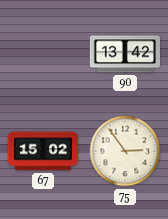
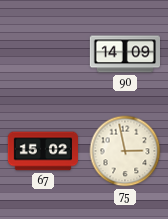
90: 13:42 -> 14:09 (124, 54)
75: 2:54 -> 2:58 (125, 151)
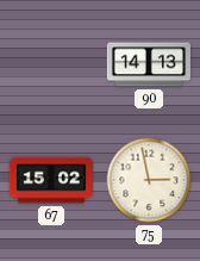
90: 14:09 -> 14:13 (148, 64)
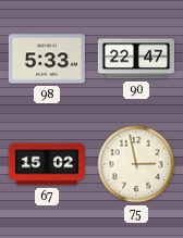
98: none -> 5:33 (46, 59)
90: 14:13 -> 22:47 (135, 59)
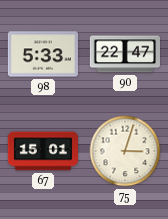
67: 15:02 -> 15:01 (42, 151)
75: 2:58 -> 3:03 (125, 151)
